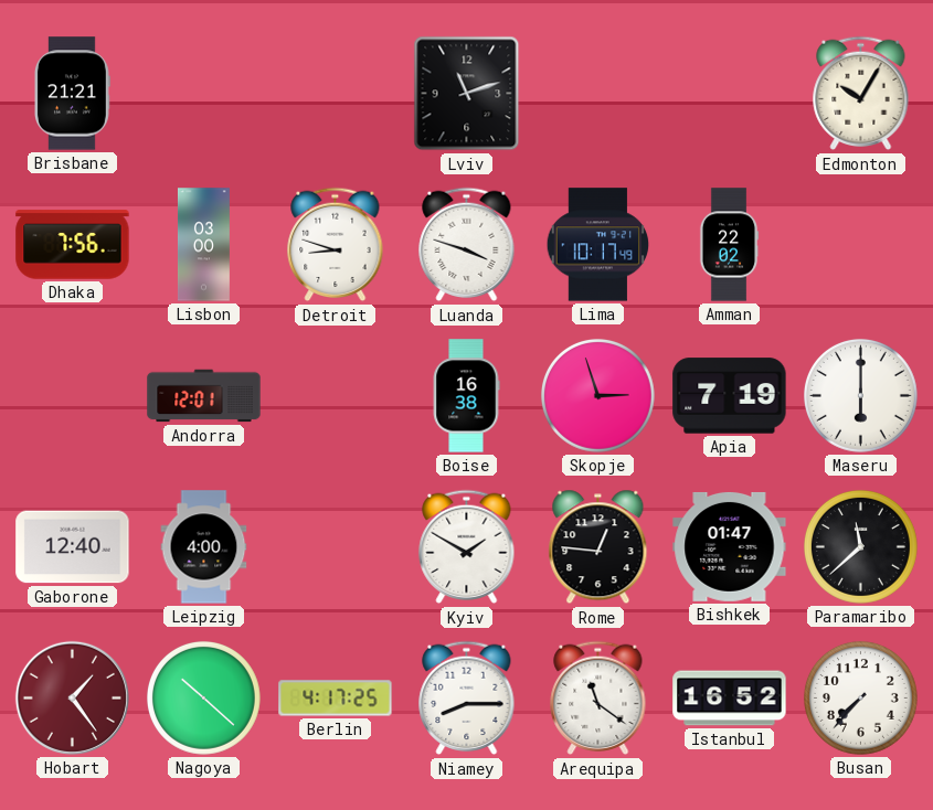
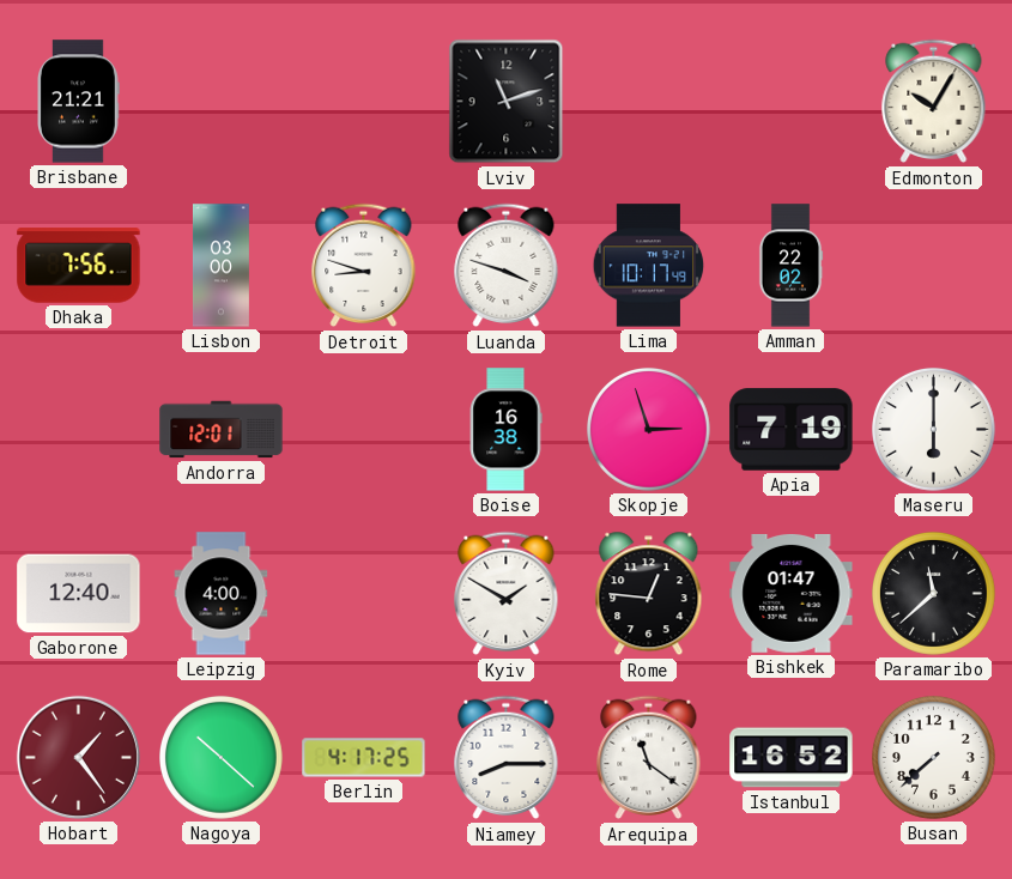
Busan: 7:37 -> 7:38 (934, 758)
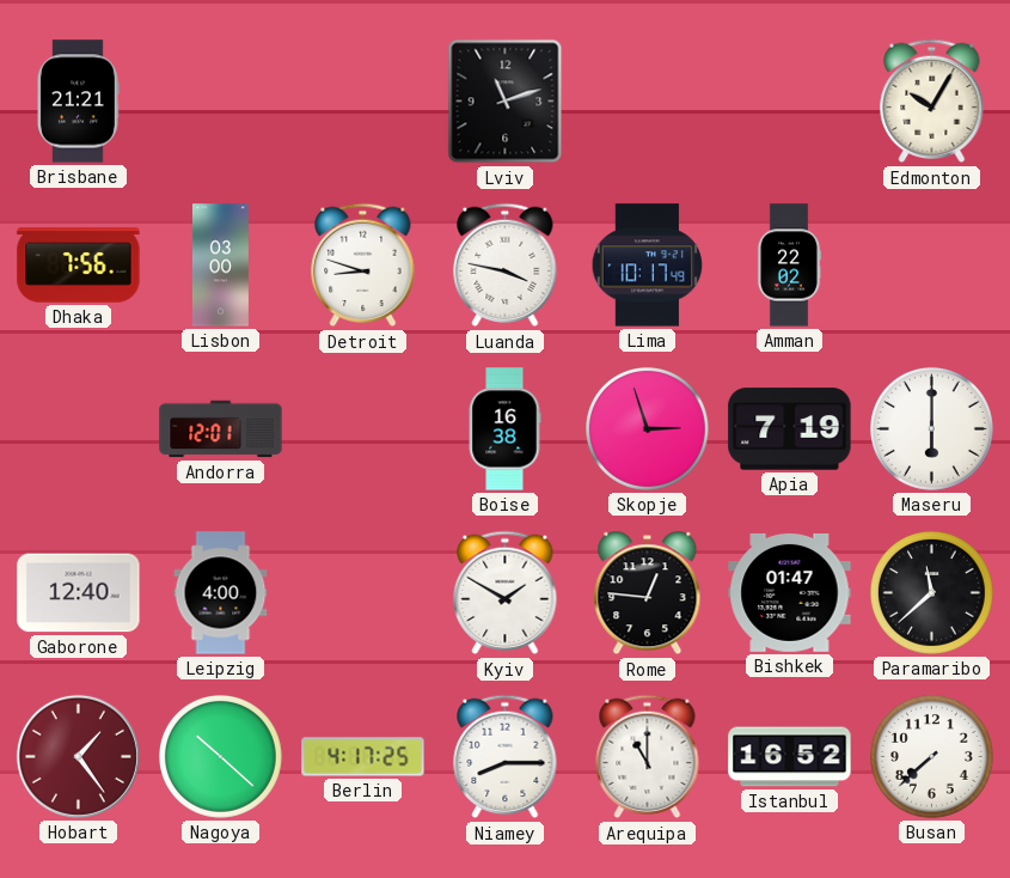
Luanda: 3:48 -> 3:47 (506, 266)
Arequipa: 11:21 -> 11:00 (648, 757)
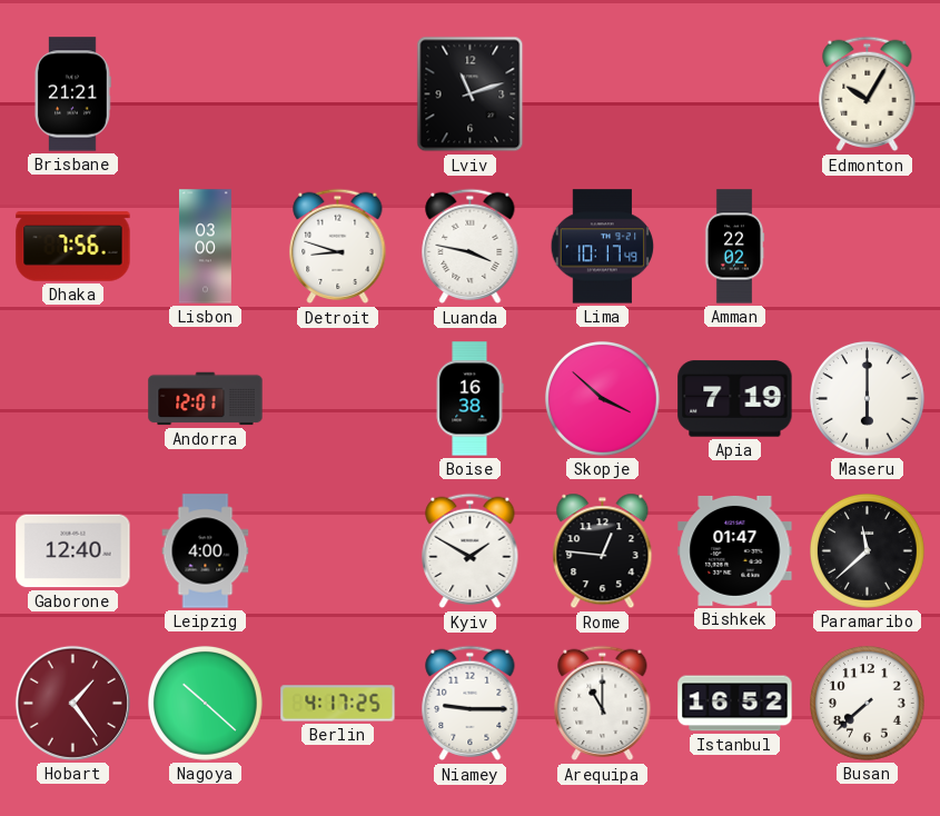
Skopje: 2:57 -> 3:52 (603, 399)
Niamey: 8:15 -> 9:15 (471, 704)
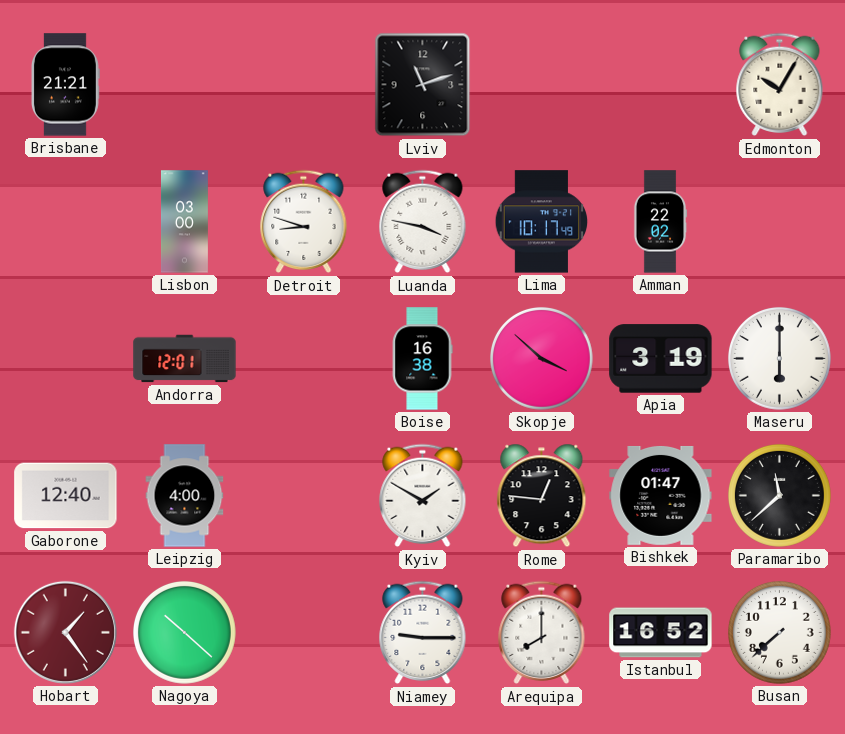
Dhaka: 7:56 -> none (73, 247)
Apia: 7:19 -> 3:19 (661, 359)
Berlin: 4:17 -> none (338, 704)
Arequipa: 11:00 -> 8:00 (542, 633)
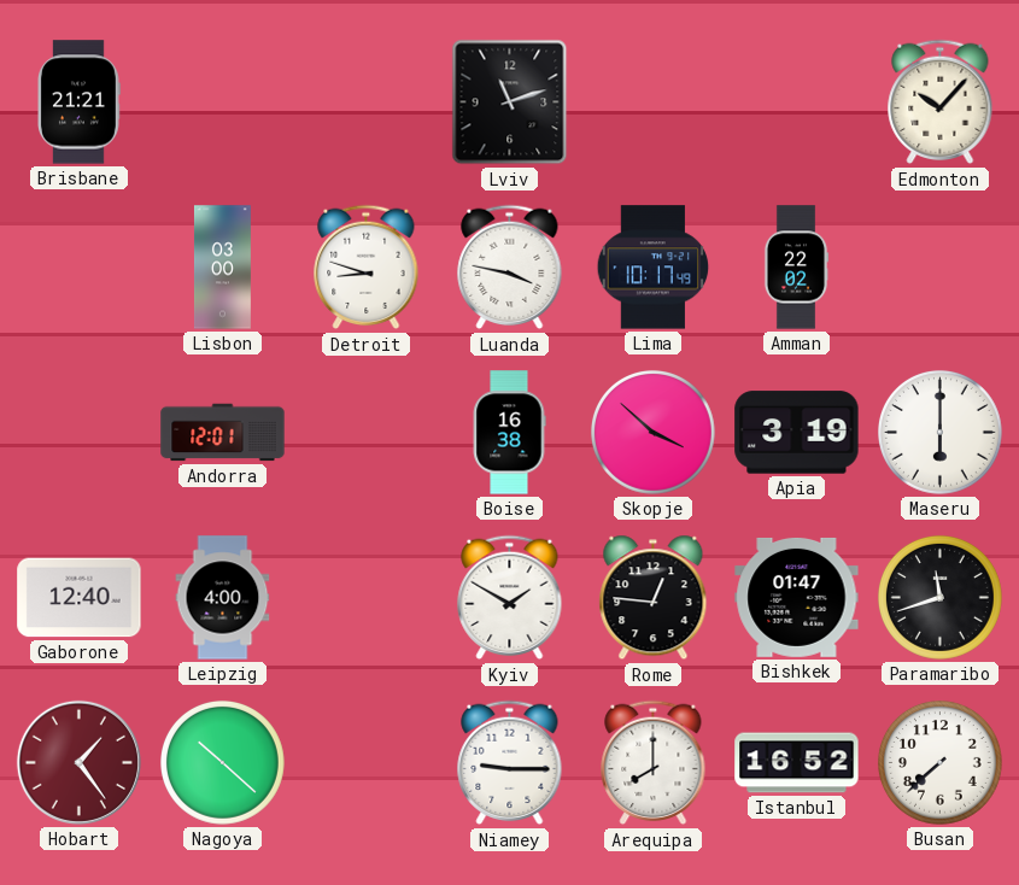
Edmonton: 10:05 -> 10:07 (941, 102)
Paramaribo: 11:38 -> 11:42 (941, 598)
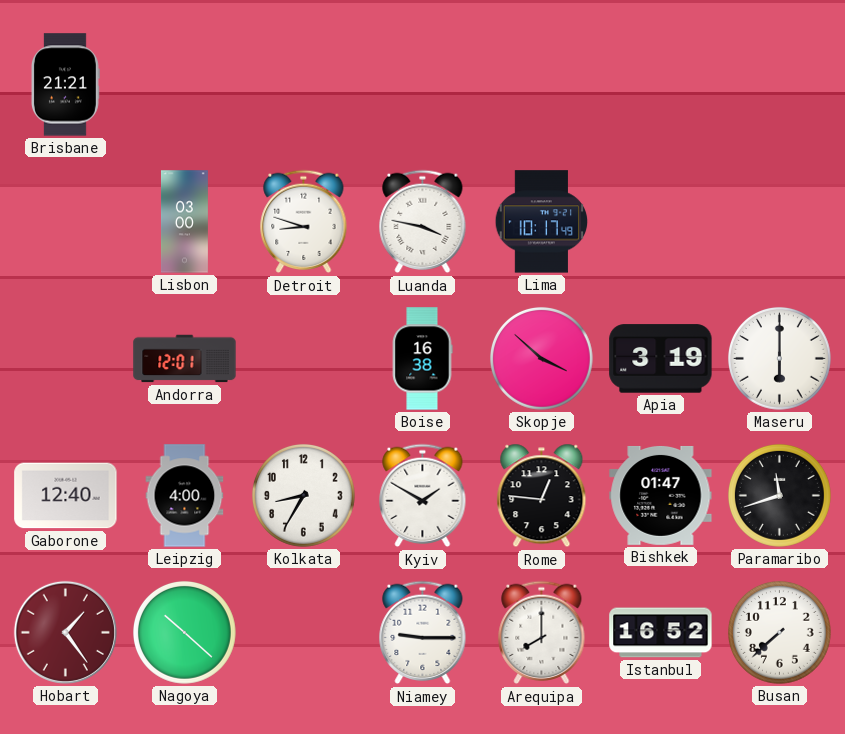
Lviv: 11:12 -> none (510, 102)
Edmonton: 10:07 -> none (941, 102)
Amman: 22:02 -> none (796, 268)
Kolkata: none -> 8:35 (304, 496)
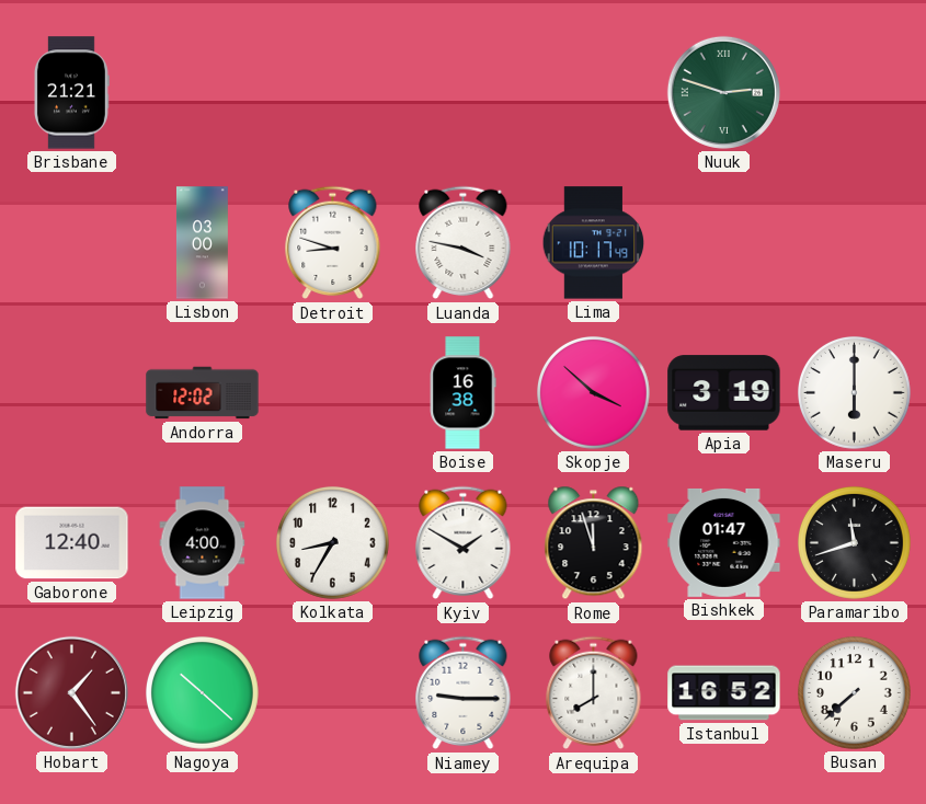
Nuuk: none -> 2:48 (723, 92)
Andorra: 12:01 -> 12:02 (203, 393)
Rome: 12:46 -> 11:57 (594, 543)
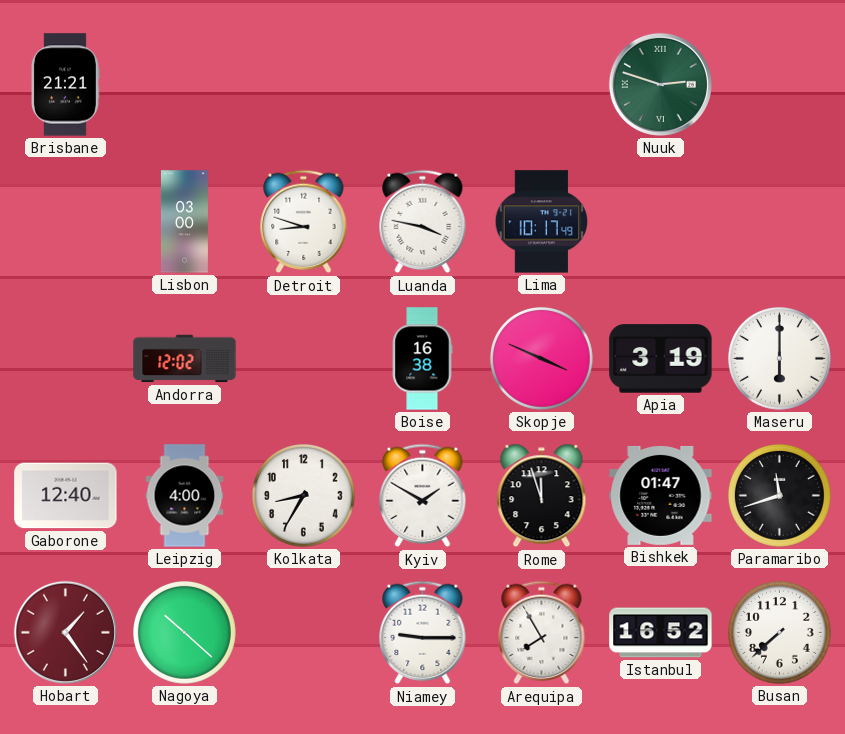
Skopje: 3:52 -> 3:49 (542, 359)
Arequipa: 8:00 -> 7:55 (542, 633)
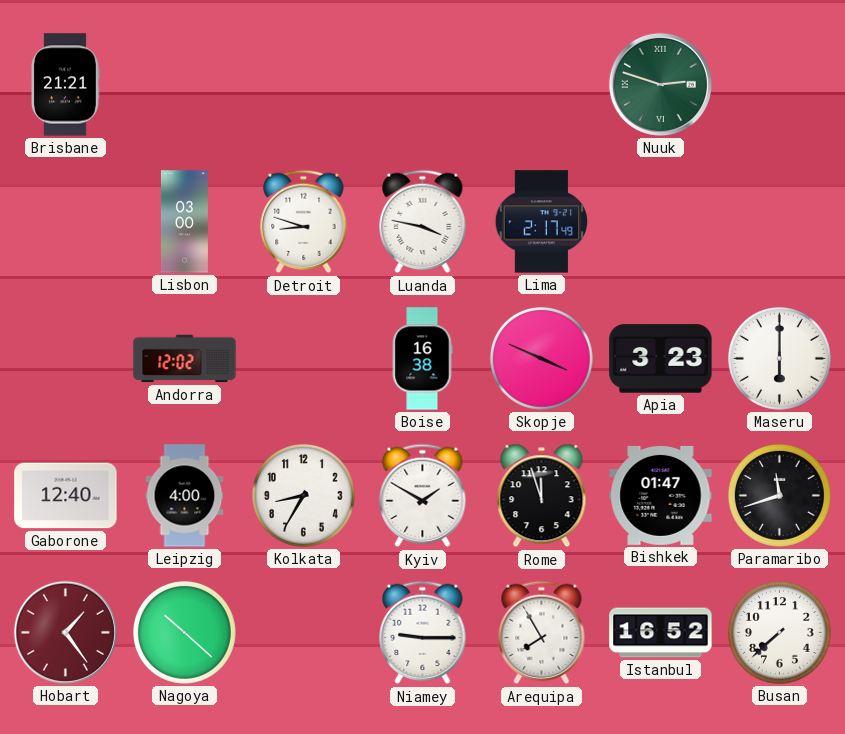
Lima: 10:17 -> 2:17 (542, 222)
Apia: 3:19 -> 3:23 (661, 359)
